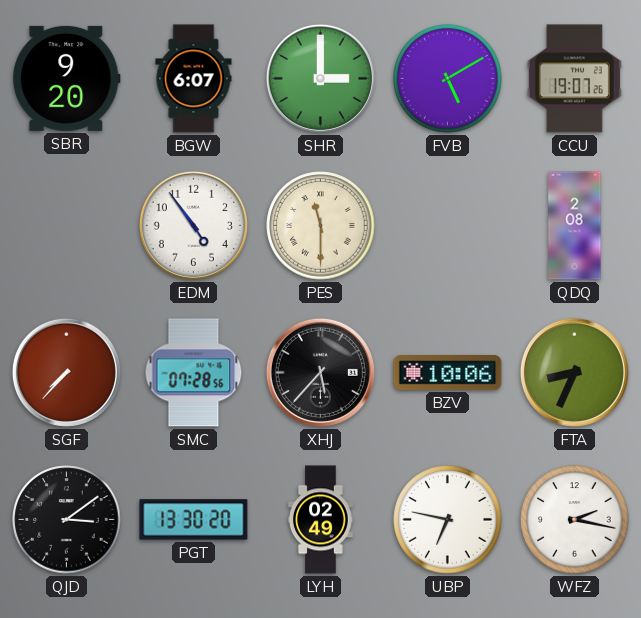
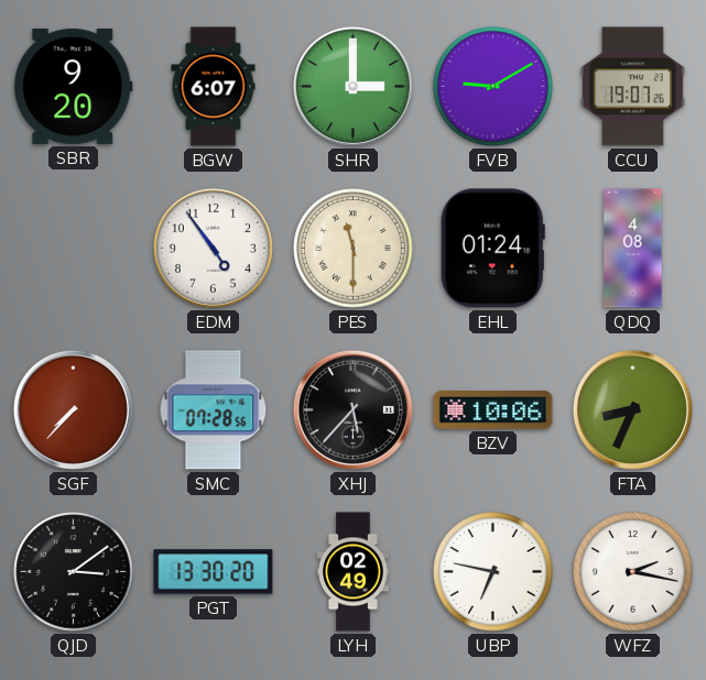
FVB: 5:10 -> 9:10 (493, 87)
EHL: none -> 01:24 (492, 249)
QDQ: 2:08 -> 4:08 (633, 249)
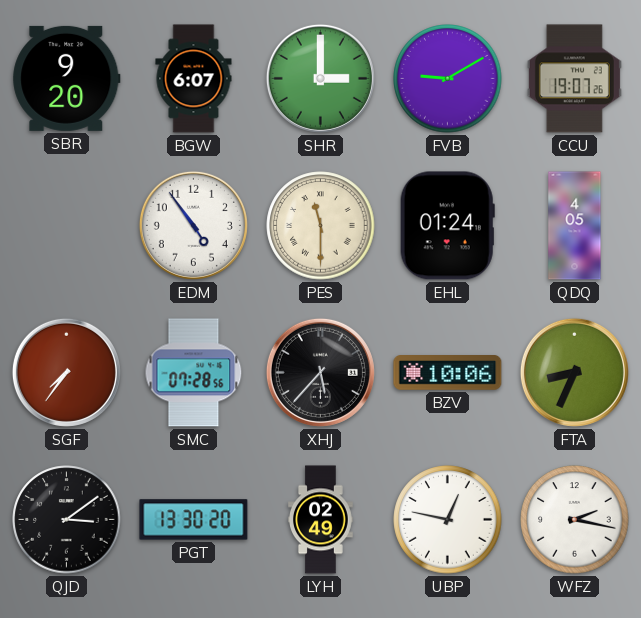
QDQ: 4:08 -> 4:05 (575, 226)
SGF: 7:37 -> 7:36 (66, 372)
UBP: 6:47 -> 12:47 (448, 520)
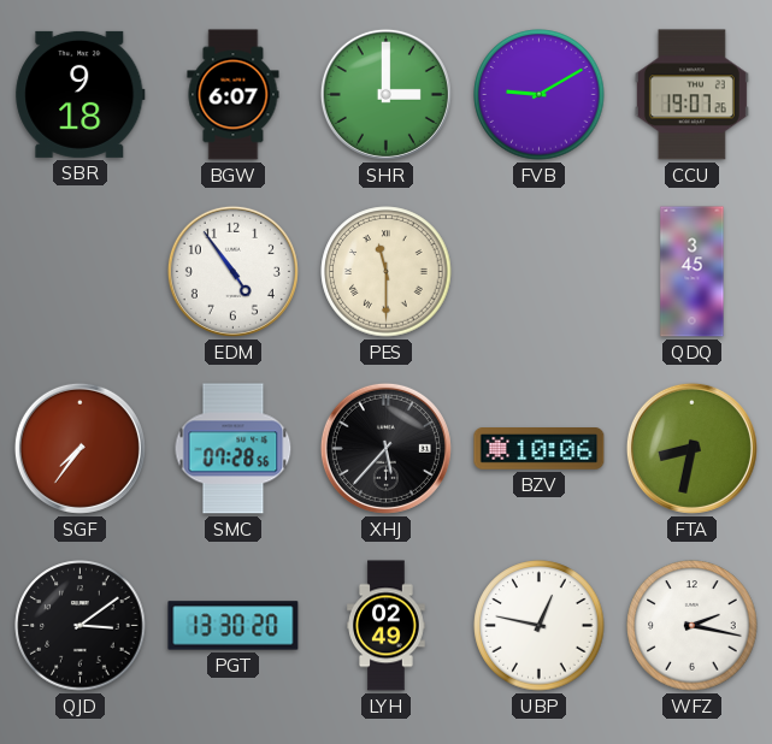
SBR: 9:20 -> 9:18 (81, 94)
EHL: 01:24 -> none (447, 226)
QDQ: 4:05 -> 3:45 (693, 272)
FTA: 8:34 -> 8:32 (691, 448)
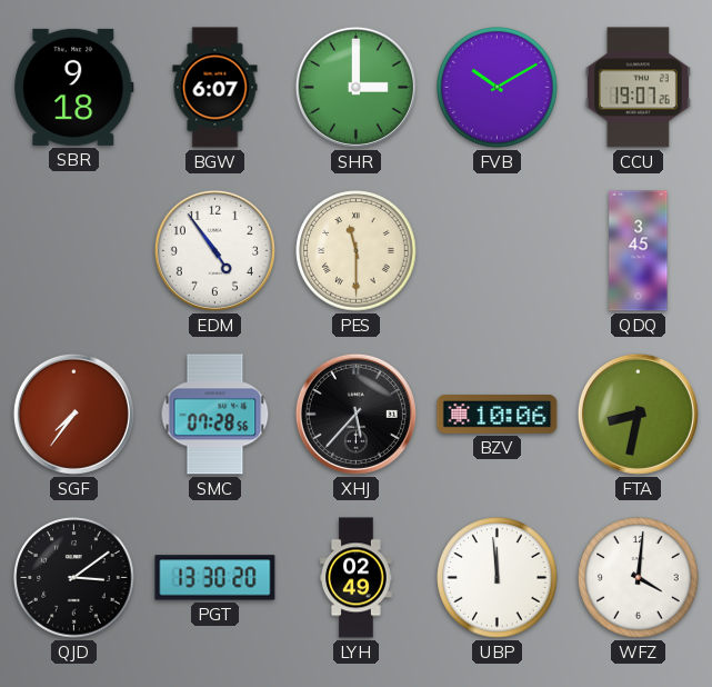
FVB: 9:10 -> 10:10 (498, 88)
UBP: 12:47 -> 11:59 (498, 578)
WFZ: 2:17 -> 4:01 (639, 578)
